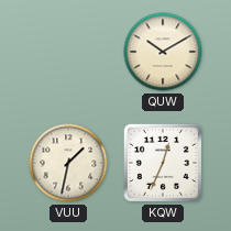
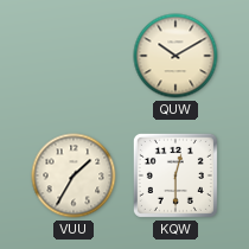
VUU: 1:32 -> 1:35 (74, 175)
KQW: 12:34 -> 12:30 (175, 175)
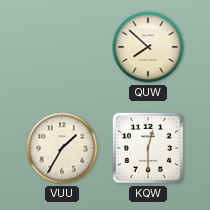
QUW: 10:10 -> 7:52 (148, 47)
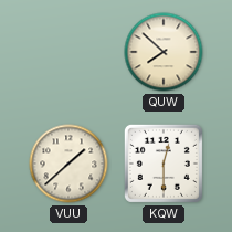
VUU: 1:35 -> 1:38 (68, 164)
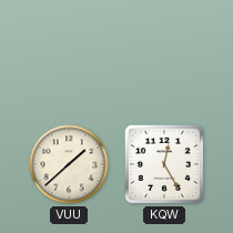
QUW: 7:52 -> none (164, 52)
KQW: 12:30 -> 12:25 (164, 164)
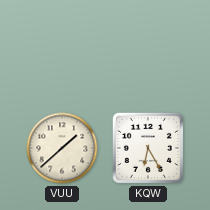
KQW: 12:25 -> 6:25 (148, 148)
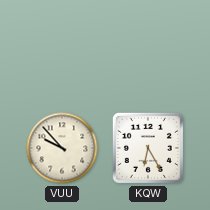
VUU: 1:38 -> 9:53 (62, 148)
